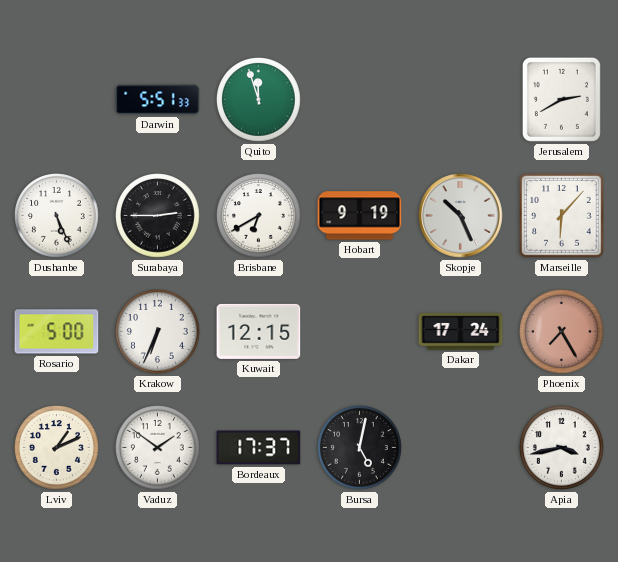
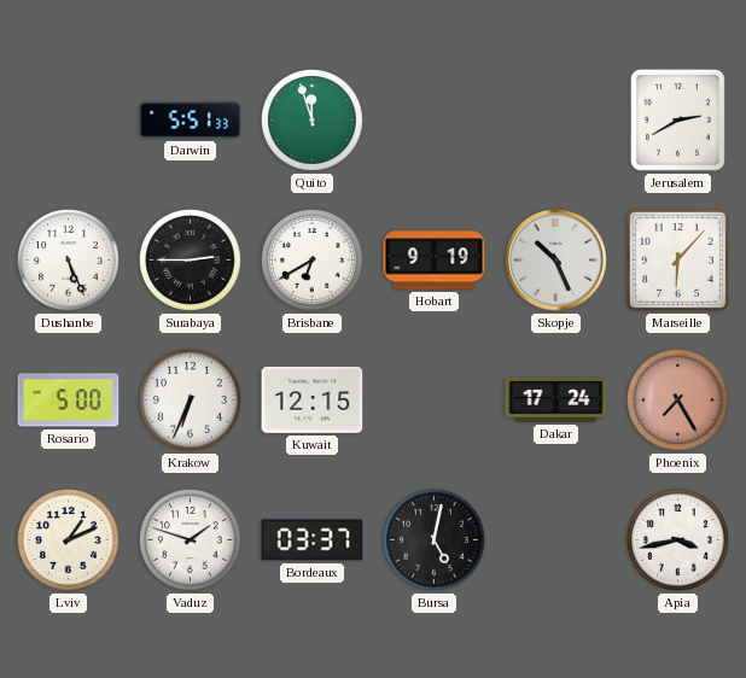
Vaduz: 1:51 -> 1:48 (191, 540)
Bordeaux: 17:37 -> 03:37 (313, 540)
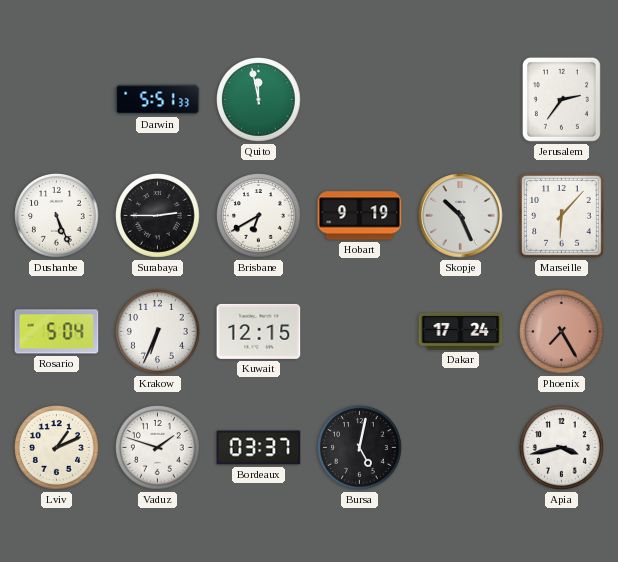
Quito: 11:57 -> 11:58 (259, 100)
Jerusalem: 2:40 -> 2:36 (561, 99)
Rosario: 5:00 -> 5:04 (57, 332)
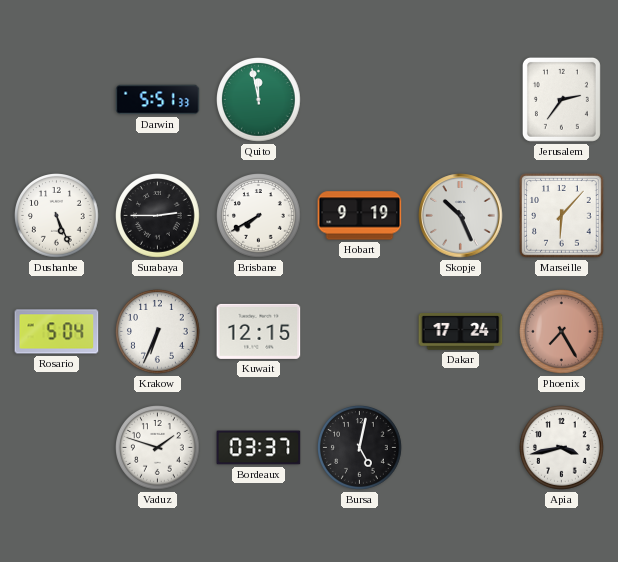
Brisbane: 6:40 -> 7:40 (259, 216)
Lviv: 1:11 -> none (57, 448)
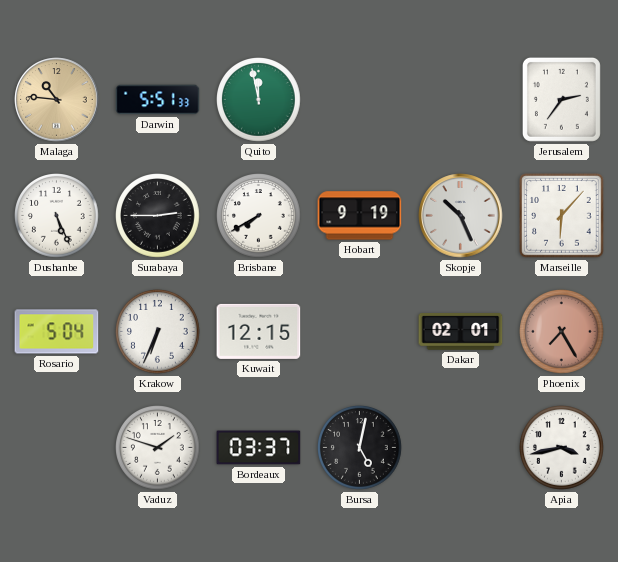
Malaga: none -> 10:46 (57, 100)
Dakar: 17:24 -> 02:01 (461, 332)
